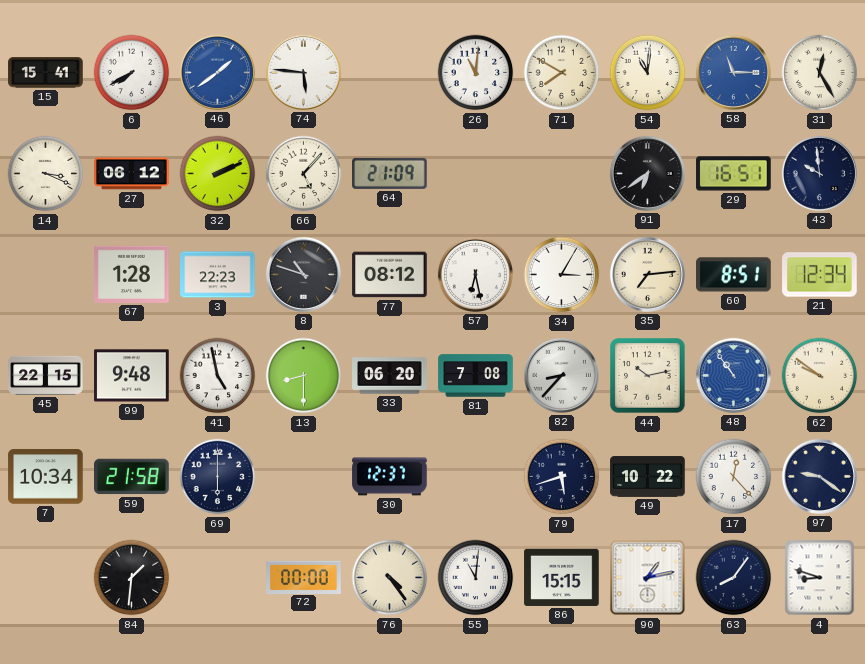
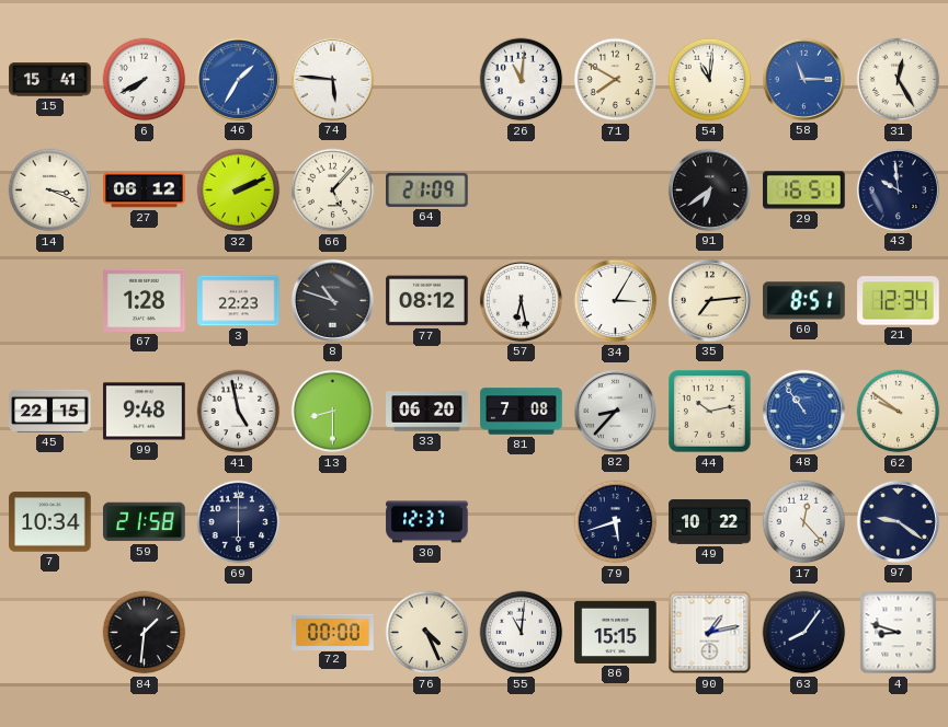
46: 1:39 -> 1:35 (238, 79)
76: 4:24 -> 4:26 (427, 633)
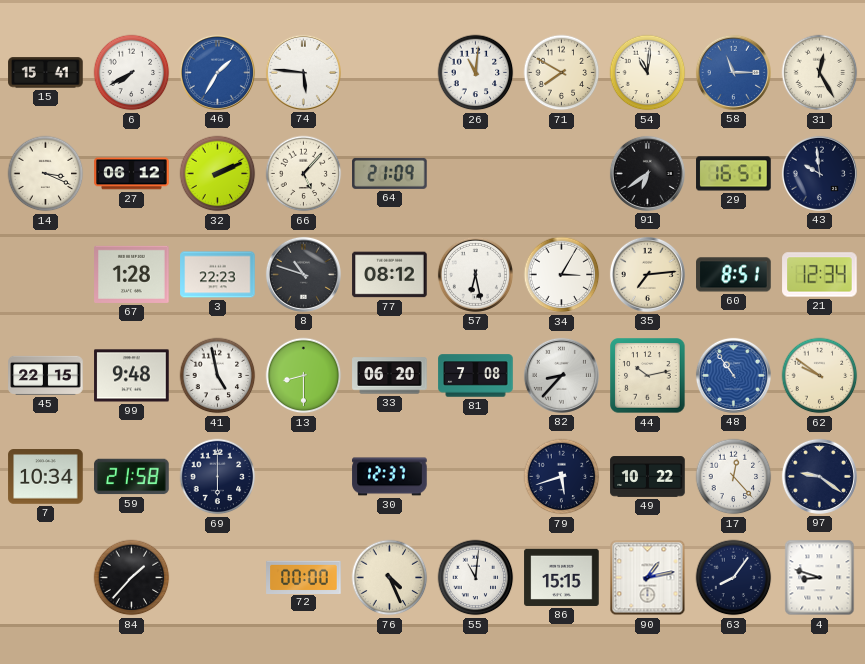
84: 1:31 -> 1:37 (132, 578)
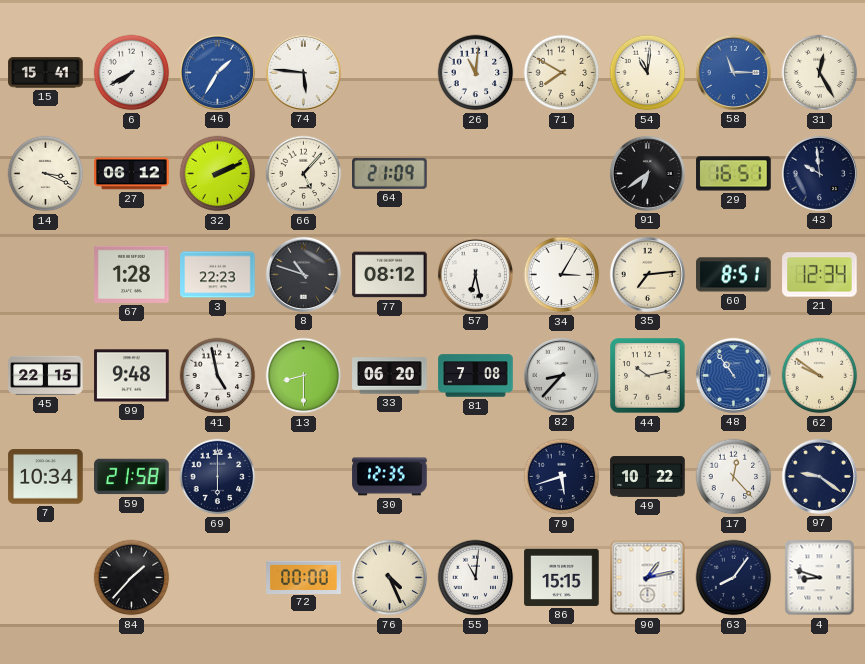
30: 12:37 -> 12:35 (390, 477)
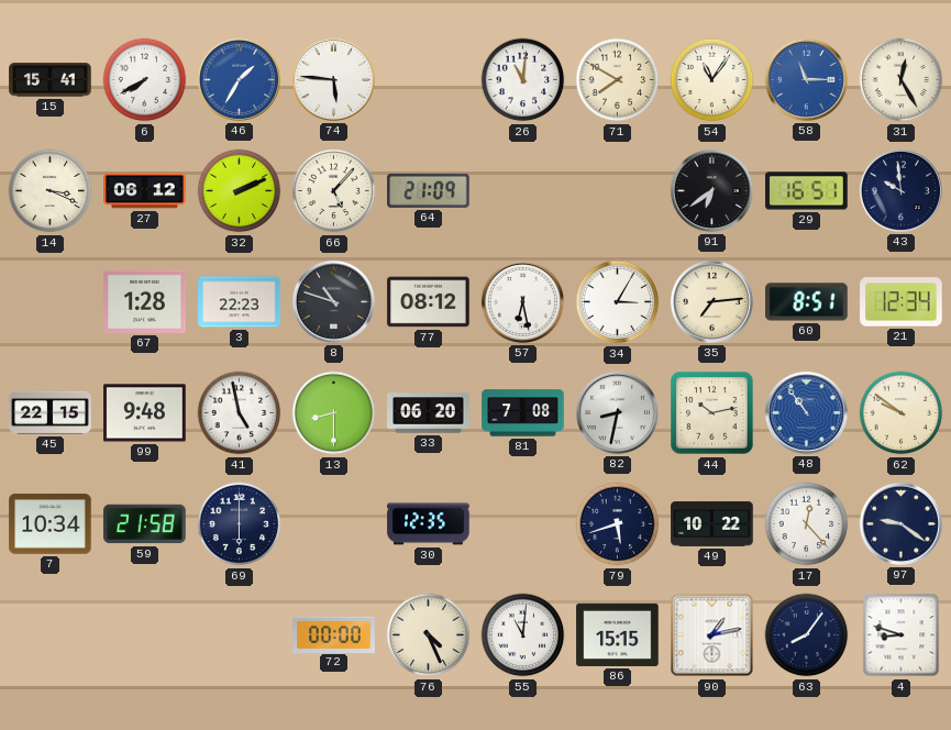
54: 11:01 -> 11:06 (712, 80)
82: 8:37 -> 8:32 (617, 412)
84: 1:37 -> none (132, 578)
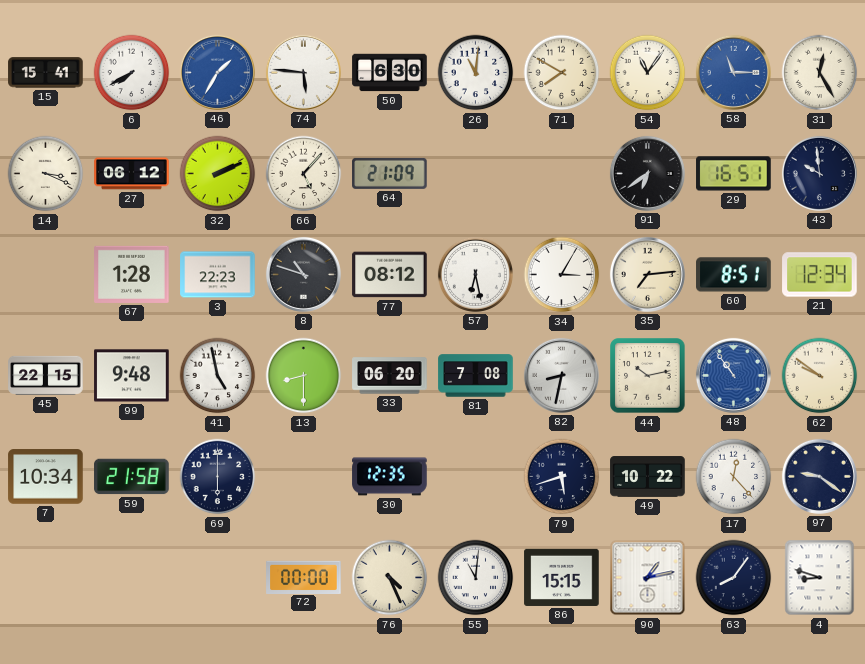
50: none -> 6:30 (390, 73)
